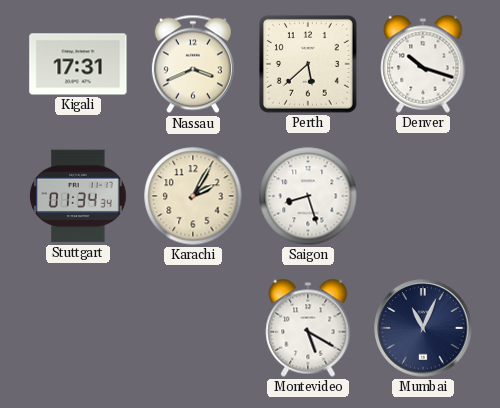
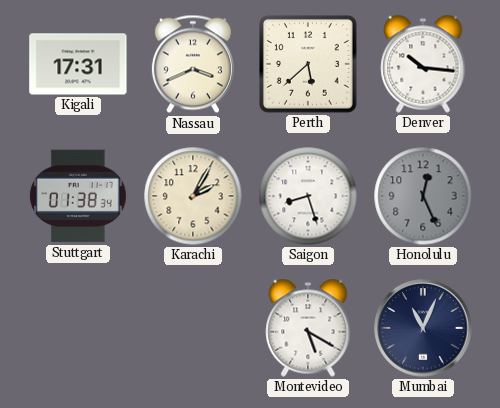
Denver: 10:18 -> 10:16 (423, 64)
Stuttgart: 01:34 -> 01:38 (78, 196)
Honolulu: none -> 12:26 (423, 196)
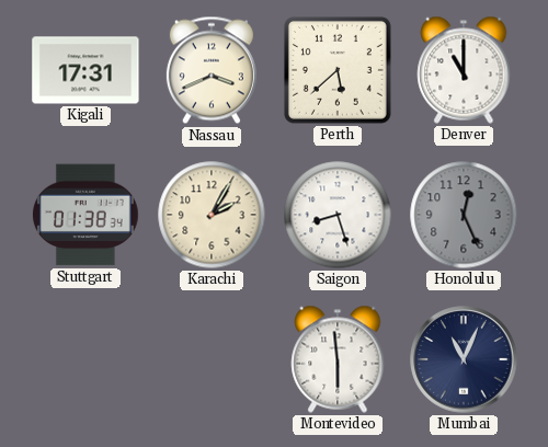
Denver: 10:16 -> 11:00 (464, 70)
Montevideo: 5:20 -> 5:59 (338, 359)
